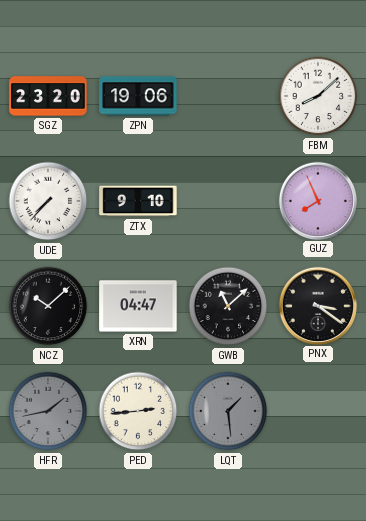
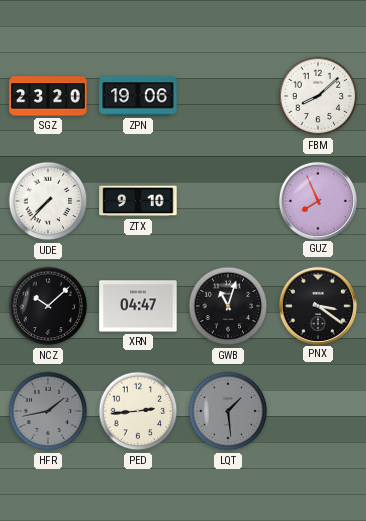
GWB: 11:08 -> 11:03 (228, 306)
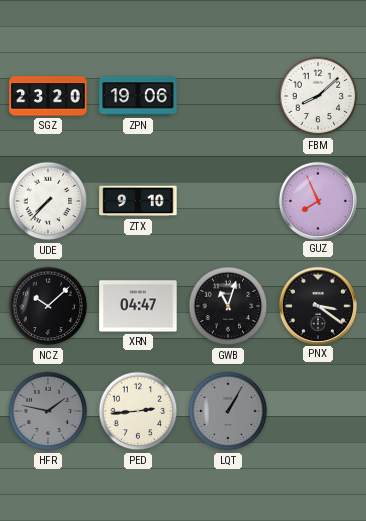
HFR: 1:43 -> 1:47 (48, 411)
LQT: 1:29 -> 1:05 (228, 411)
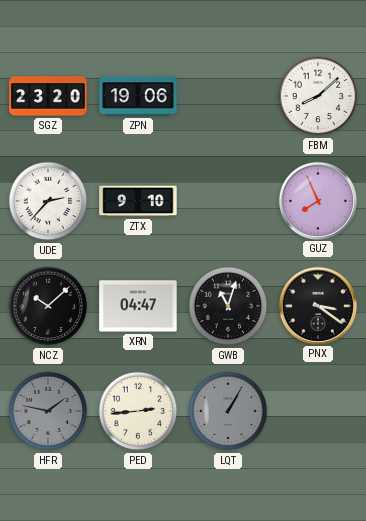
UDE: 7:37 -> 2:37 (48, 201)
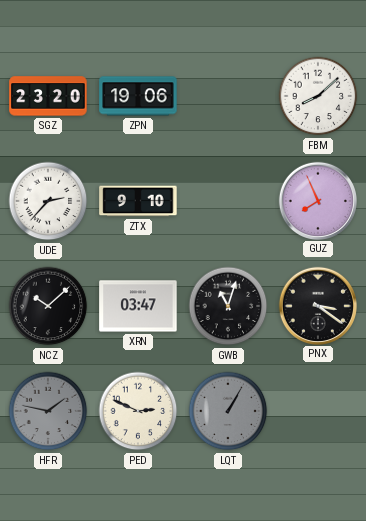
XRN: 04:47 -> 03:47 (138, 306)
PED: 2:44 -> 2:49 (138, 411)
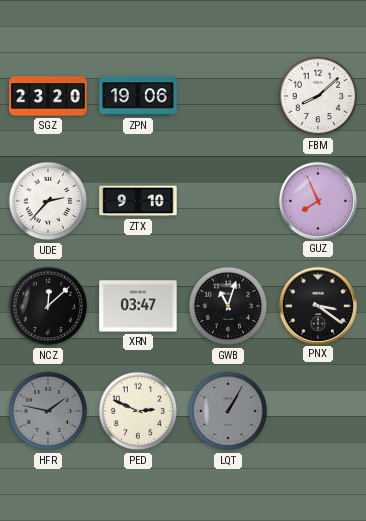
NCZ: 10:08 -> 12:08 (48, 306)
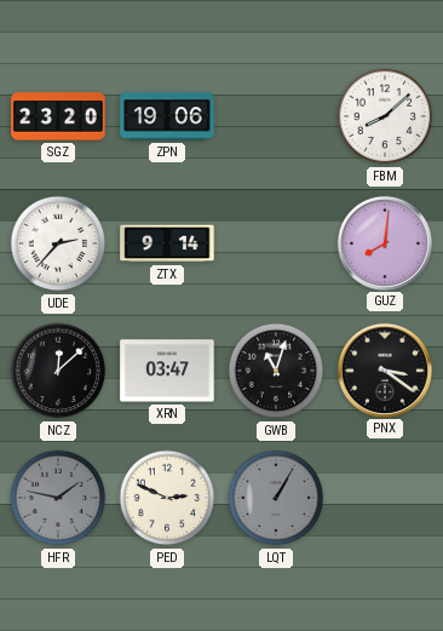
ZTX: 9:10 -> 9:14 (167, 243)
GUZ: 7:56 -> 8:01 (384, 242)
